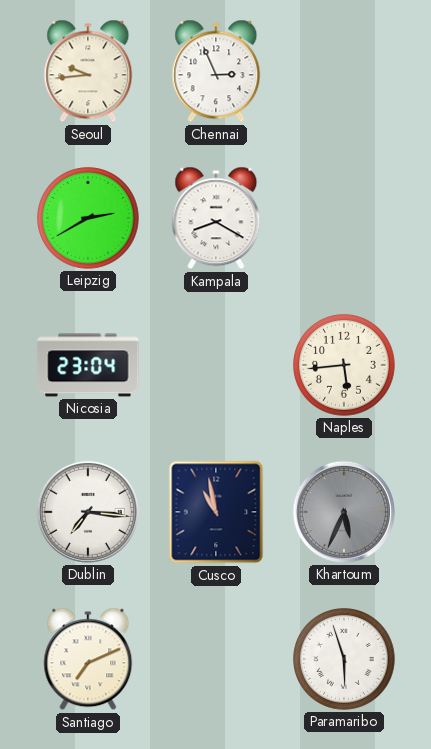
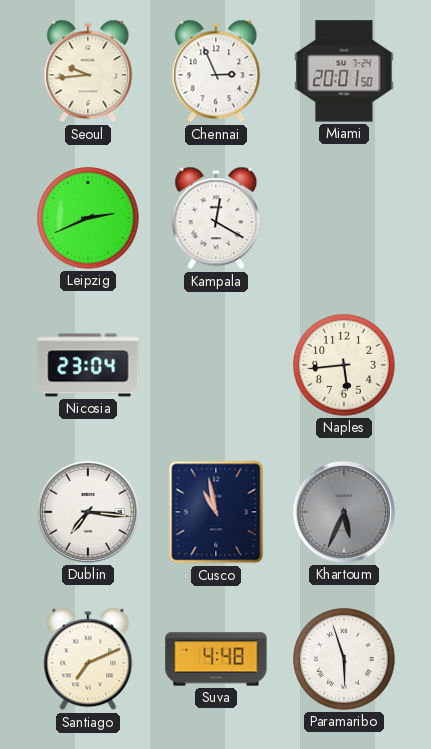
Miami: none -> 20:01 (344, 71)
Leipzig: 2:40 -> 2:41 (89, 219)
Kampala: 8:20 -> 12:20 (216, 218)
Suva: none -> 4:48 (216, 659)
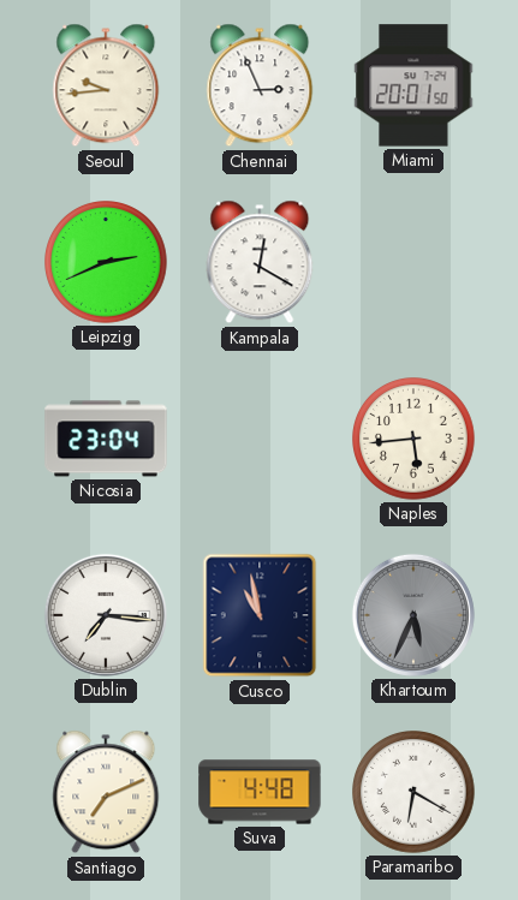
Paramaribo: 5:57 -> 6:20 (415, 793)
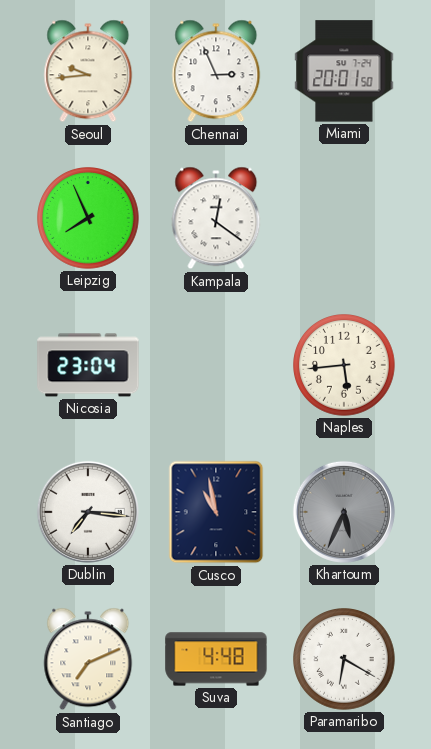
Leipzig: 2:41 -> 7:56 (89, 219)
Kampala: 12:20 -> 12:21 (216, 218)
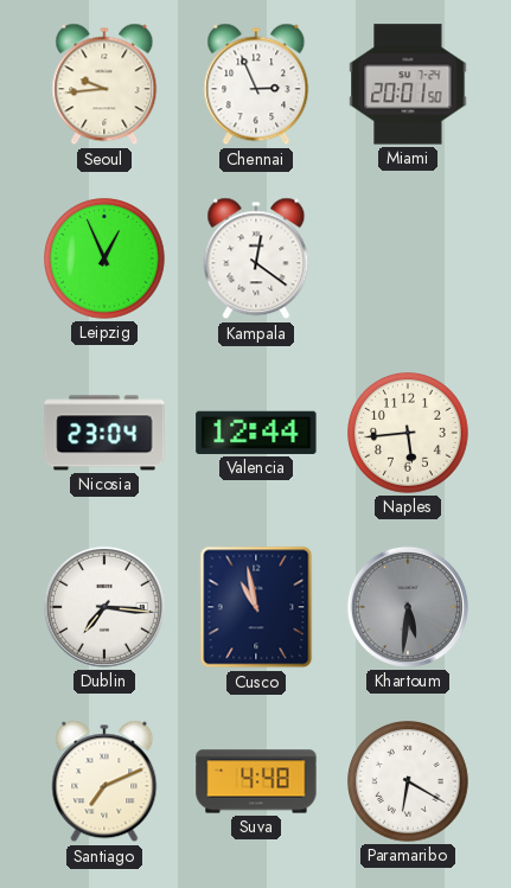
Leipzig: 7:56 -> 12:56 (106, 260)
Valencia: none -> 12:44 (256, 433)
Khartoum: 5:34 -> 5:31 (408, 607)
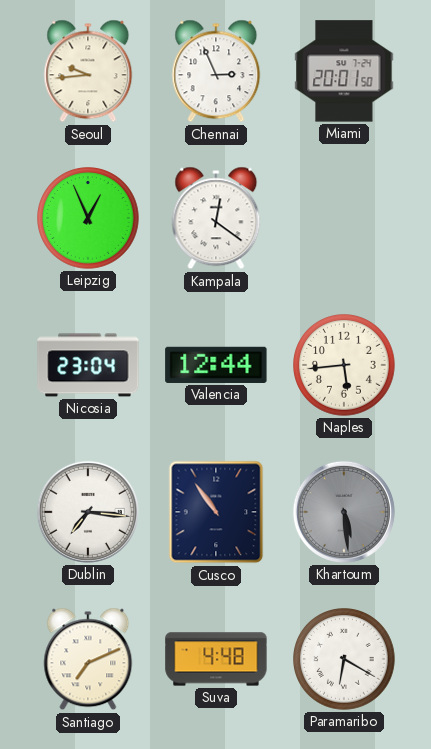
Cusco: 10:58 -> 10:54 (216, 512)
Khartoum: 5:31 -> 5:29 (344, 512)
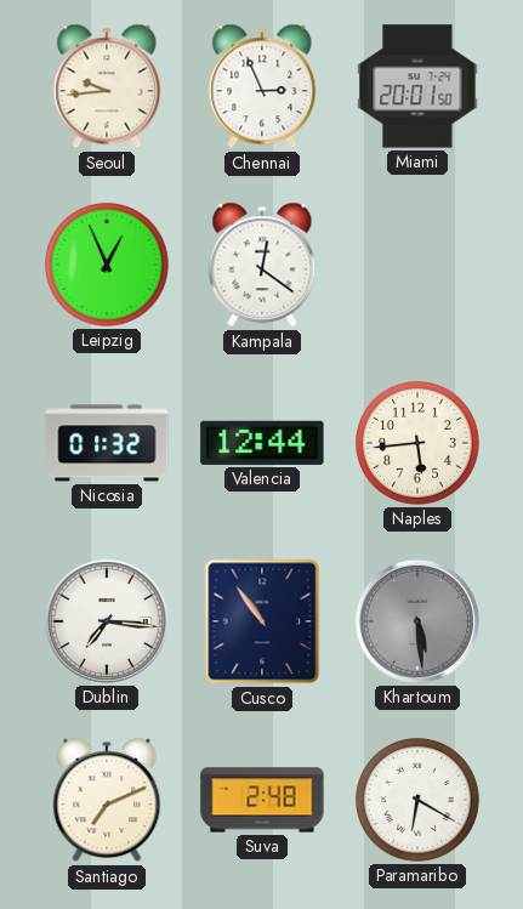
Nicosia: 23:04 -> 01:32 (107, 443)
Suva: 4:48 -> 2:48 (262, 800)
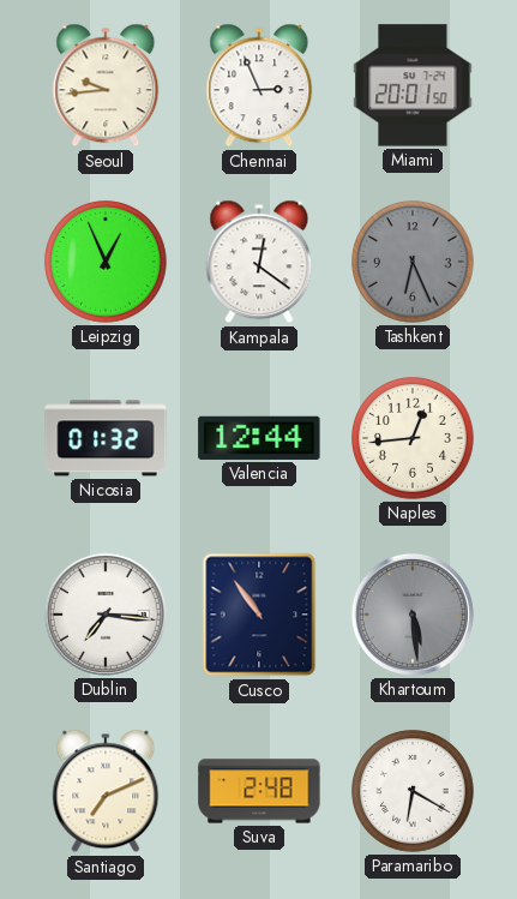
Tashkent: none -> 6:26 (414, 263)
Naples: 5:44 -> 12:44 (414, 439)
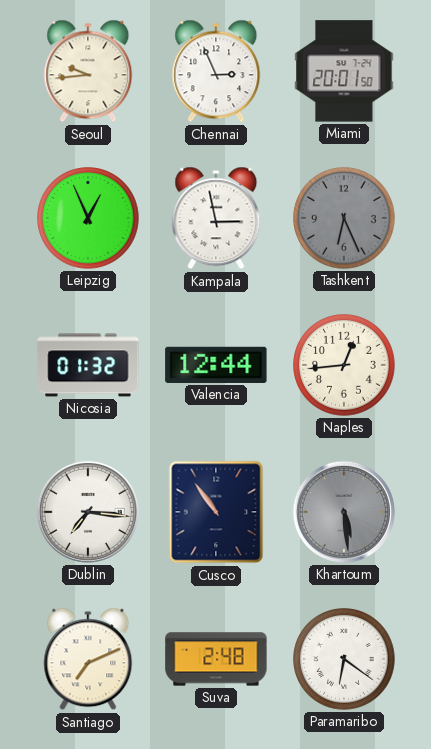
Kampala: 12:21 -> 2:58 (216, 218)
Paramaribo: 6:20 -> 6:21 (345, 660)
